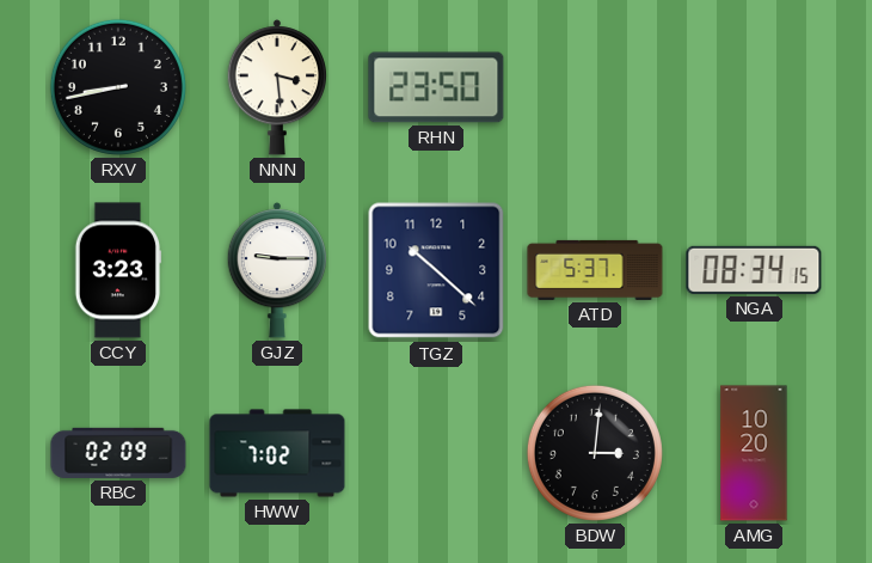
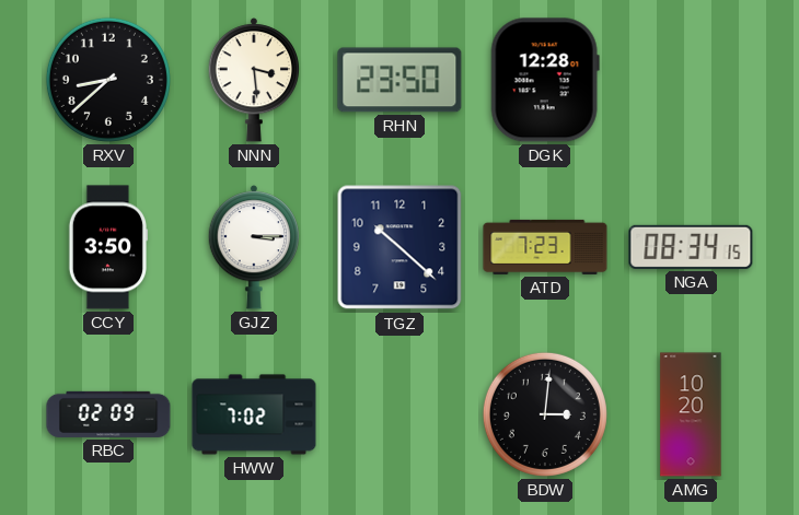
RXV: 8:43 -> 8:38 (108, 80)
DGK: none -> 12:28 (545, 80)
CCY: 3:23 -> 3:50 (108, 247)
GJZ: 9:15 -> 3:15 (254, 247)
ATD: 5:37 -> 7:23 (545, 247)
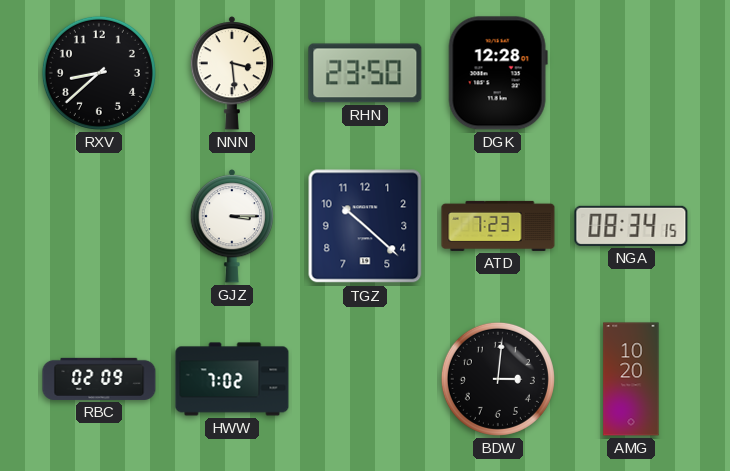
CCY: 3:50 -> none (108, 247)
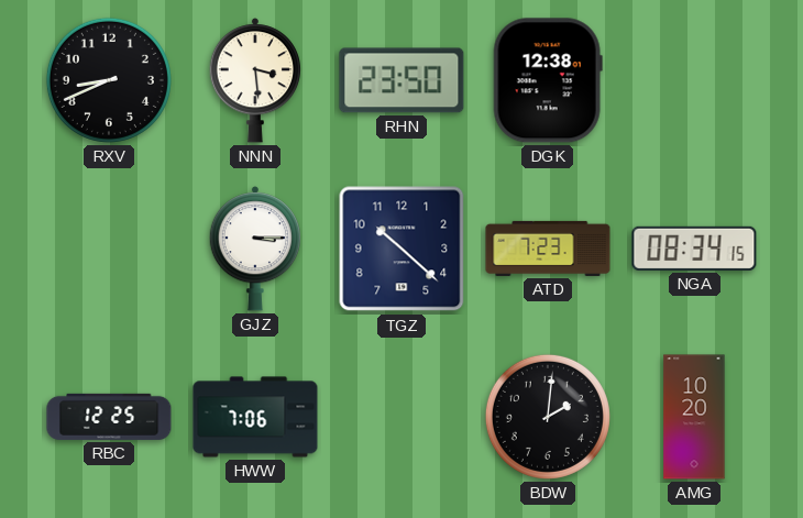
RXV: 8:38 -> 8:41 (109, 80)
DGK: 12:28 -> 12:38 (548, 80)
RBC: 02:09 -> 12:25 (109, 417)
HWW: 7:02 -> 7:06 (255, 417)
BDW: 3:01 -> 2:01 (548, 417)
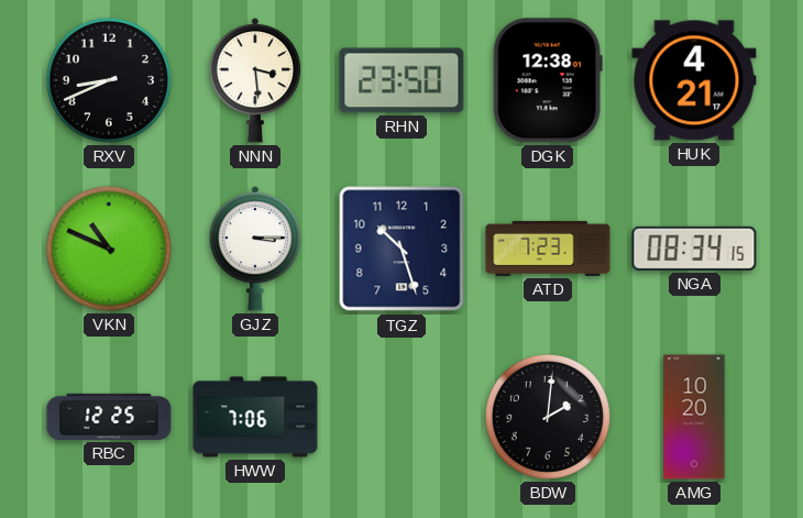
HUK: none -> 4:21 (694, 80)
VKN: none -> 10:49 (109, 249)
TGZ: 10:22 -> 10:27 (402, 249)
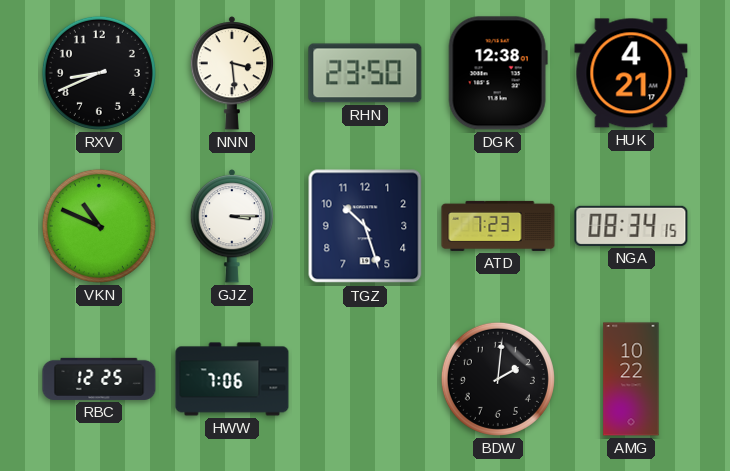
AMG: 10:20 -> 10:22 (631, 379)
